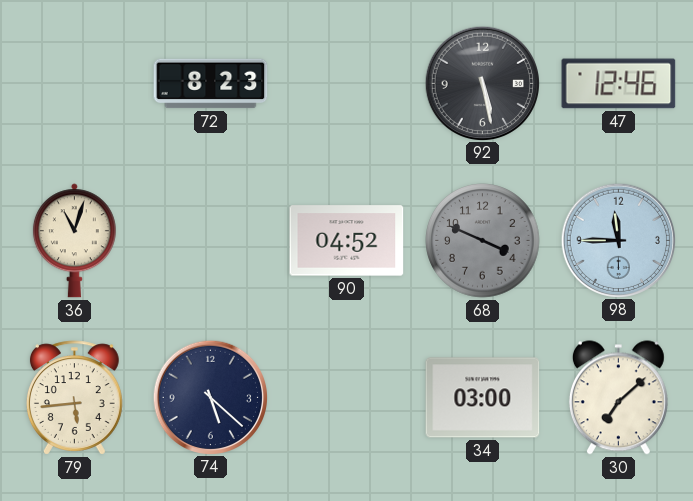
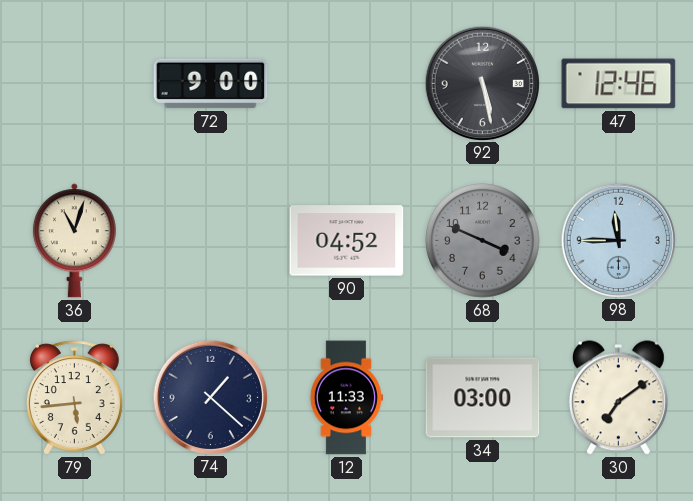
72: 8:23 -> 9:00 (211, 84)
74: 5:22 -> 1:22 (210, 397)
12: none -> 11:33 (346, 398)
30: 7:08 -> 7:09 (618, 398)
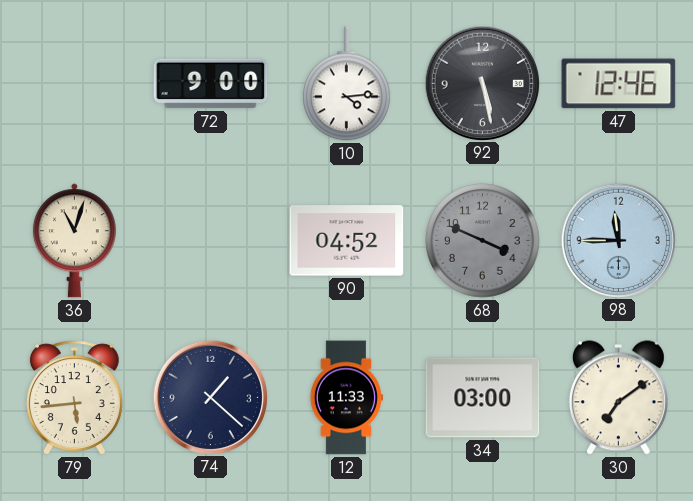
10: none -> 4:14 (347, 84)
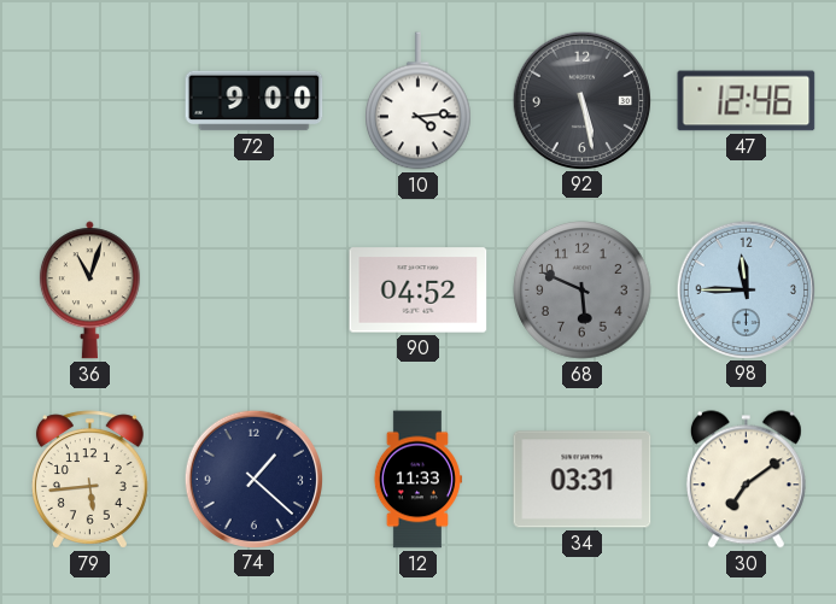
68: 3:49 -> 5:49 (583, 291)
34: 03:00 -> 03:31 (583, 480)
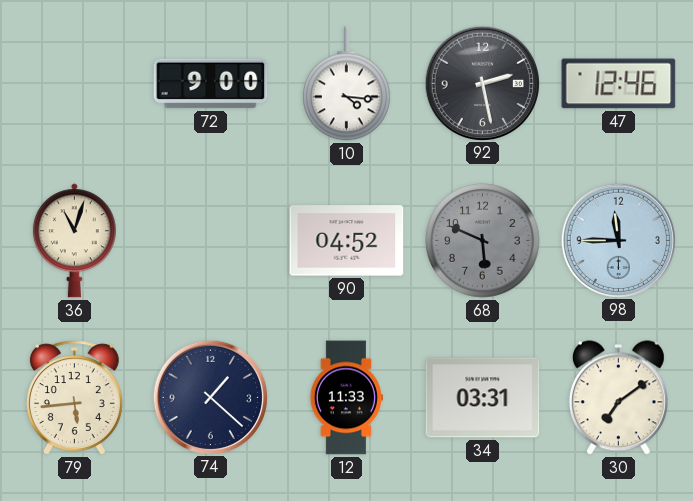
10: 4:14 -> 4:16 (347, 84)
92: 5:28 -> 2:28 (482, 83)
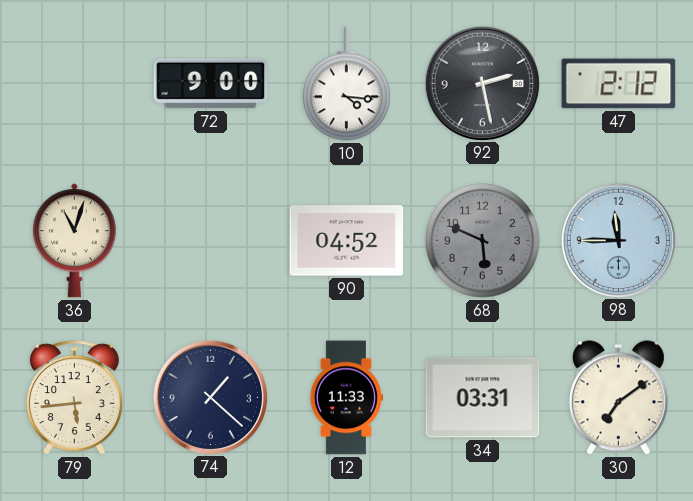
47: 12:46 -> 2:12 (619, 84)
